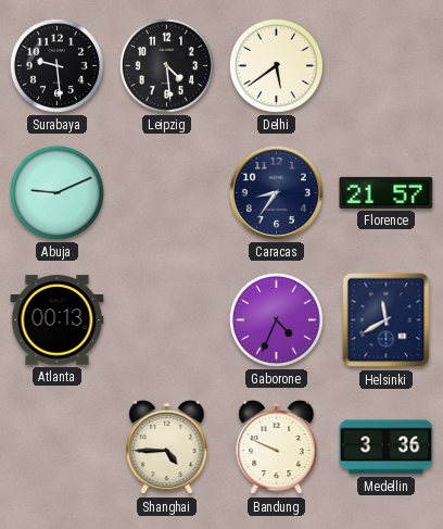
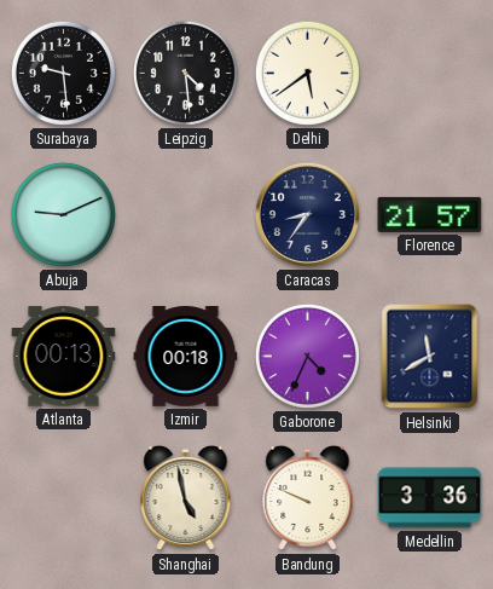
Izmir: none -> 00:18 (186, 357)
Shanghai: 4:45 -> 4:58 (186, 498)
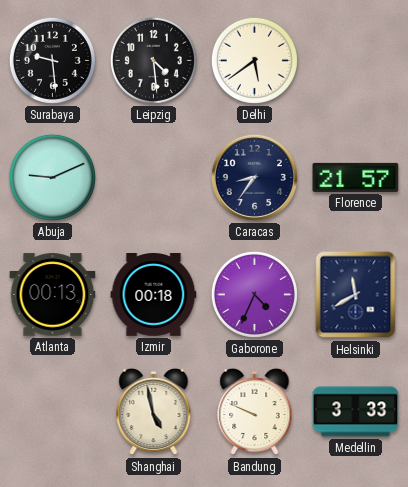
Medellin: 3:36 -> 3:33 (356, 412)
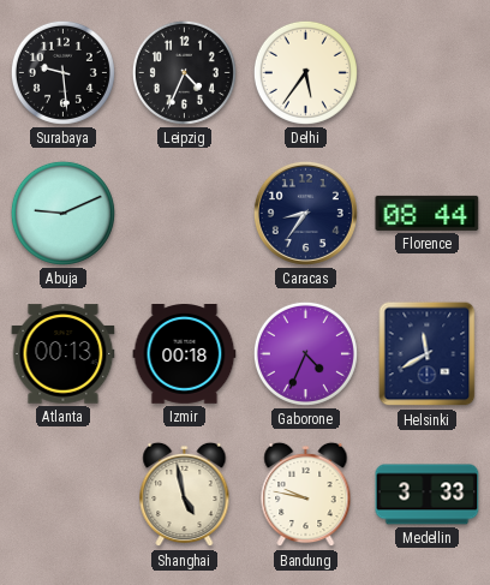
Leipzig: 4:29 -> 4:34 (184, 72)
Delhi: 5:39 -> 5:36 (305, 72)
Florence: 21:57 -> 08:44 (428, 213)
Bandung: 9:49 -> 9:47 (306, 495)
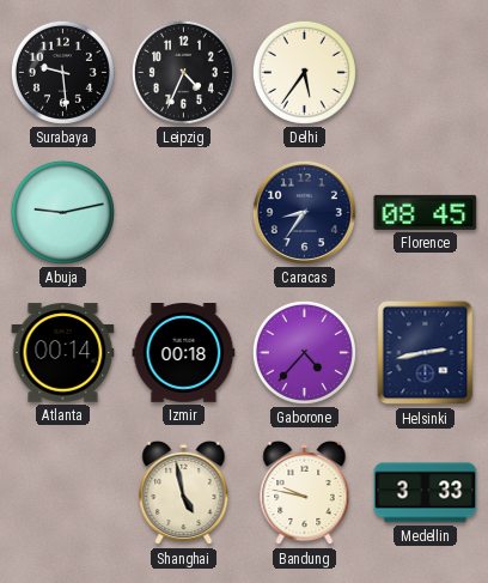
Abuja: 9:11 -> 9:13 (62, 212)
Florence: 08:44 -> 08:45 (426, 212)
Atlanta: 00:13 -> 00:14 (63, 353)
Gaborone: 4:34 -> 4:37 (304, 352)
Helsinki: 11:40 -> 2:43 (426, 353)
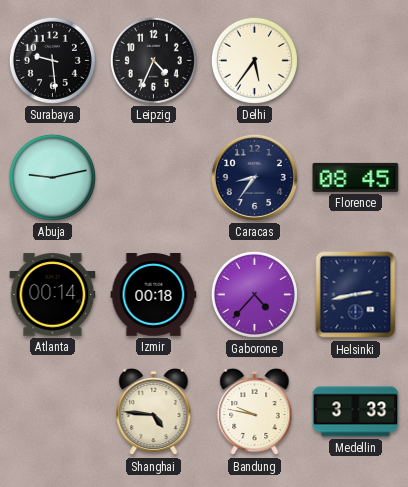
Shanghai: 4:58 -> 4:46 (154, 412)
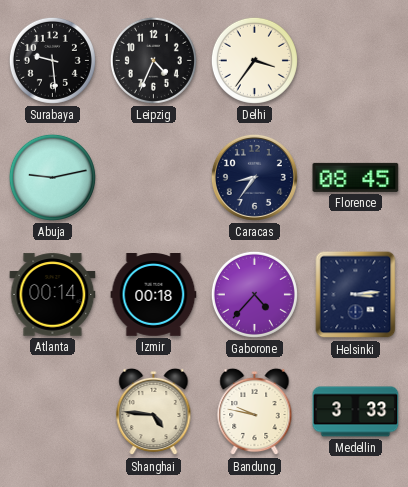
Delhi: 5:36 -> 3:36 (254, 60)
Helsinki: 2:43 -> 3:14 (356, 295)
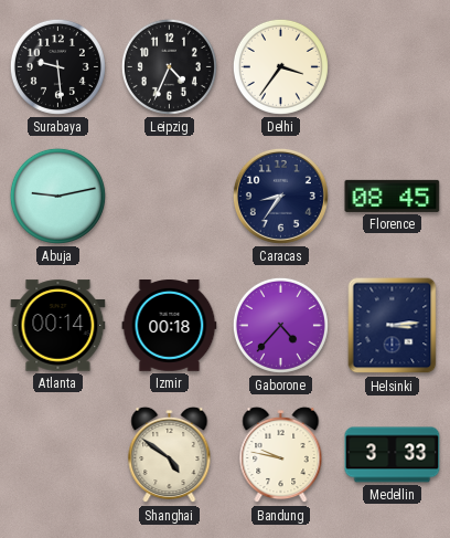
Shanghai: 4:46 -> 4:51 (170, 455)
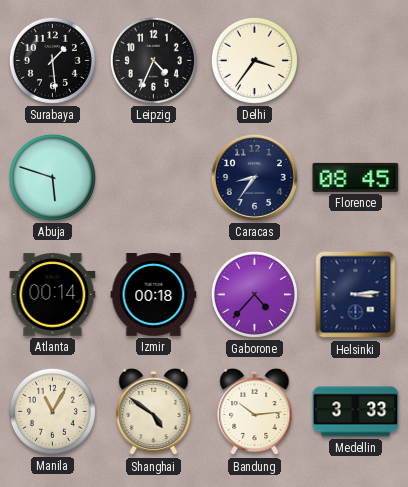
Surabaya: 9:29 -> 1:29 (52, 60)
Abuja: 9:13 -> 5:48 (52, 177)
Manila: none -> 11:05 (52, 411)
Bandung: 9:47 -> 10:14 (255, 412)
